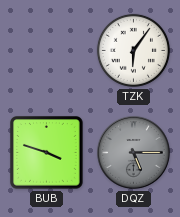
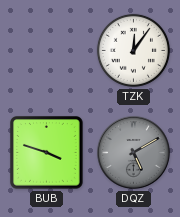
TZK: 6:06 -> 12:06 (133, 50)
DQZ: 5:15 -> 5:10 (134, 153)
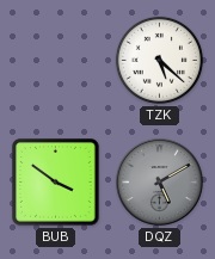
TZK: 12:06 -> 5:22 (159, 60)
BUB: 3:48 -> 3:51 (56, 183)
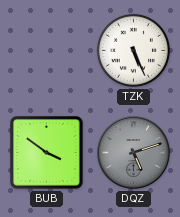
TZK: 5:22 -> 5:26 (133, 50)
DQZ: 5:10 -> 5:12 (134, 153)
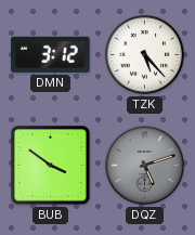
DMN: none -> 3:12 (51, 54)
TZK: 5:26 -> 5:23 (144, 54)
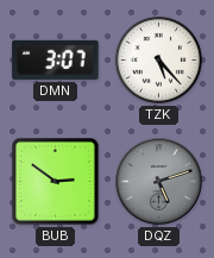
DMN: 3:12 -> 3:07 (56, 59)
BUB: 3:51 -> 2:51 (56, 182)
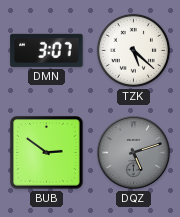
TZK: 5:23 -> 5:22 (133, 50)
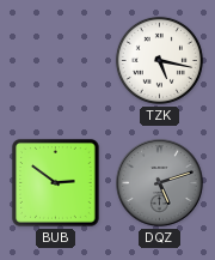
DMN: 3:07 -> none (47, 50)
TZK: 5:22 -> 5:17 (159, 60)
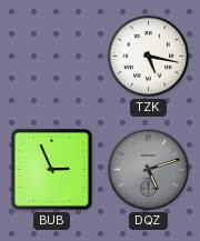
BUB: 2:51 -> 2:56 (52, 170)
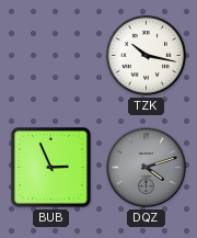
TZK: 5:17 -> 10:17 (146, 55)
DQZ: 5:12 -> 4:12 (147, 168)
